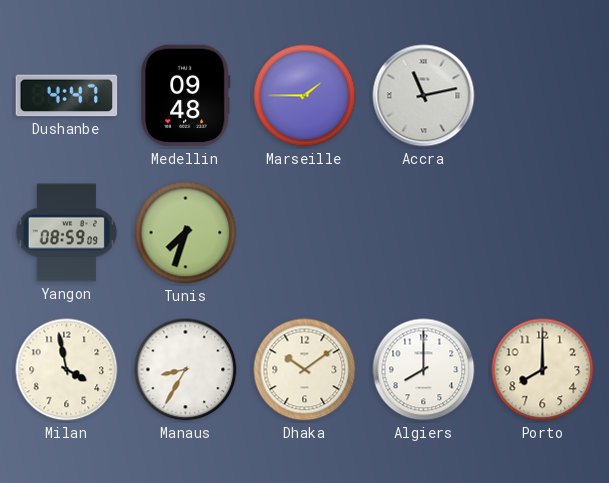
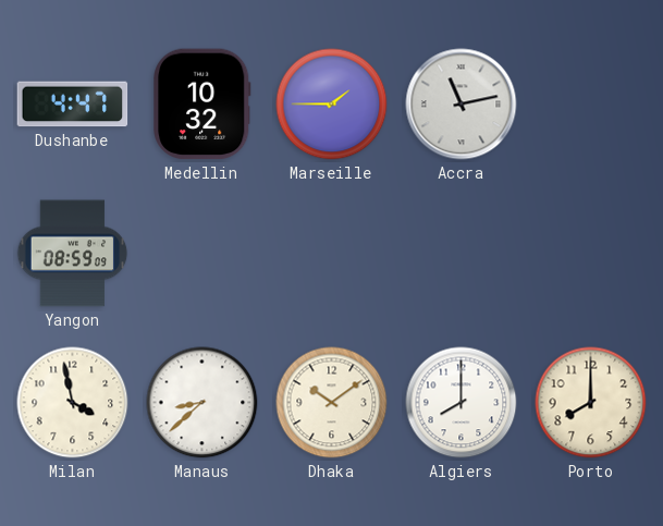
Medellin: 09:48 -> 10:32 (202, 105)
Tunis: 7:33 -> none (186, 233)
Manaus: 8:35 -> 8:38 (202, 403)
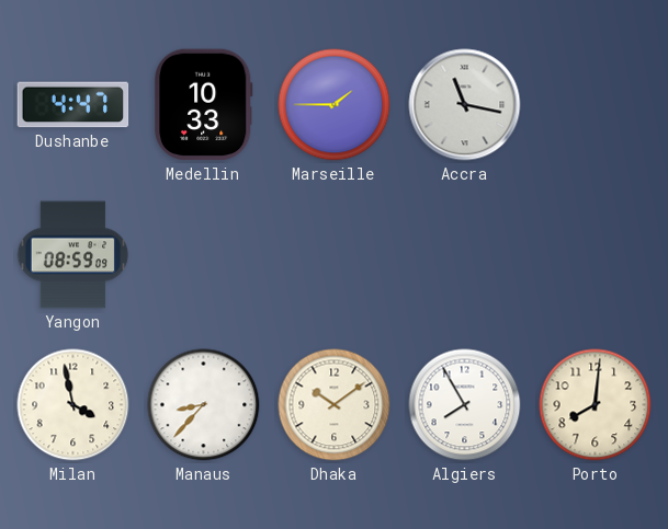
Medellin: 10:32 -> 10:33 (204, 105)
Accra: 11:13 -> 11:17 (465, 105)
Manaus: 8:38 -> 8:37 (204, 405)
Algiers: 8:00 -> 7:55 (465, 405)
Porto: 8:00 -> 8:01 (596, 405)
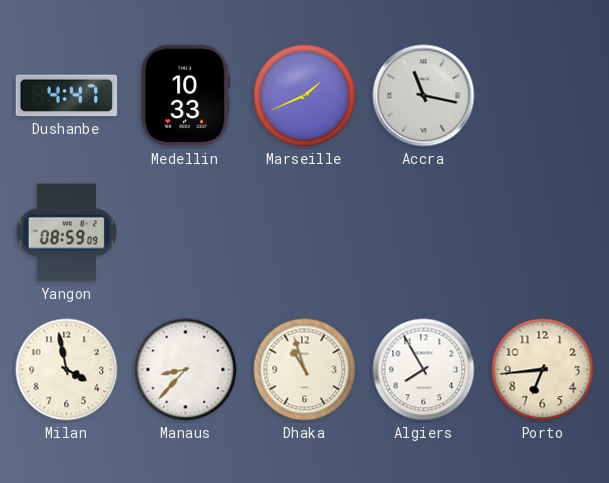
Marseille: 1:45 -> 1:41 (305, 96)
Dhaka: 10:09 -> 10:57 (305, 370)
Porto: 8:01 -> 6:44 (543, 370)
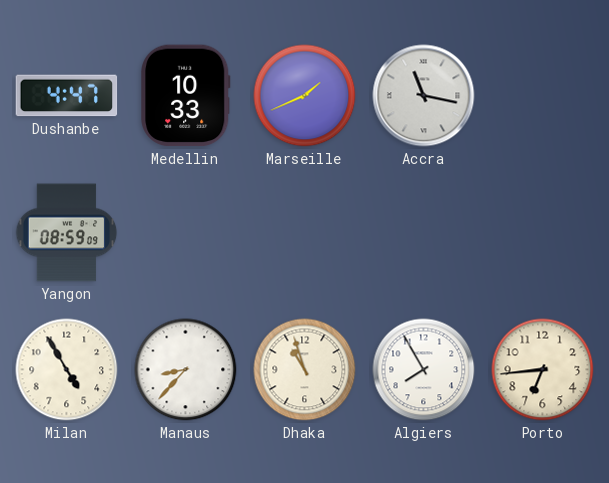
Milan: 3:58 -> 4:55 (67, 370)
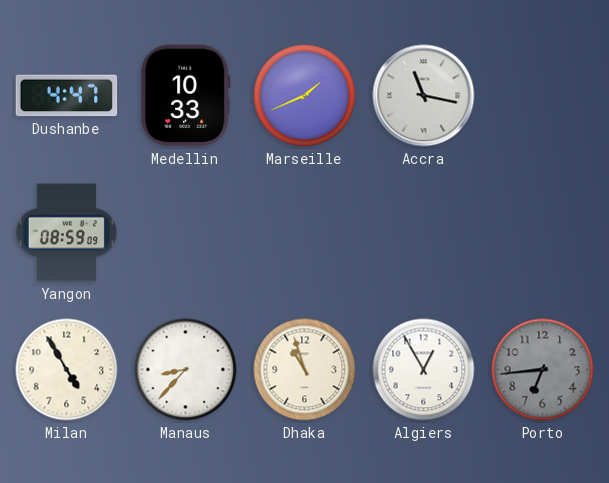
Algiers: 7:55 -> 12:55 (424, 370)
Porto dial: cream -> grey (543, 370)
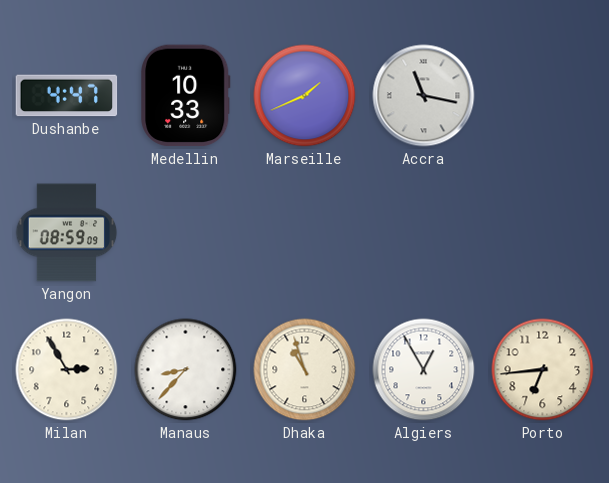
Milan: 4:55 -> 2:55 (67, 370)
Porto dial: grey -> cream (543, 370)
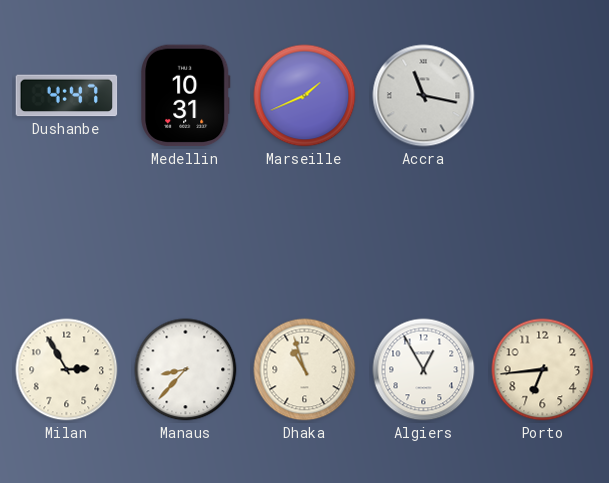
Medellin: 10:33 -> 10:31 (186, 96)
Yangon: 08:59 -> none (67, 233)
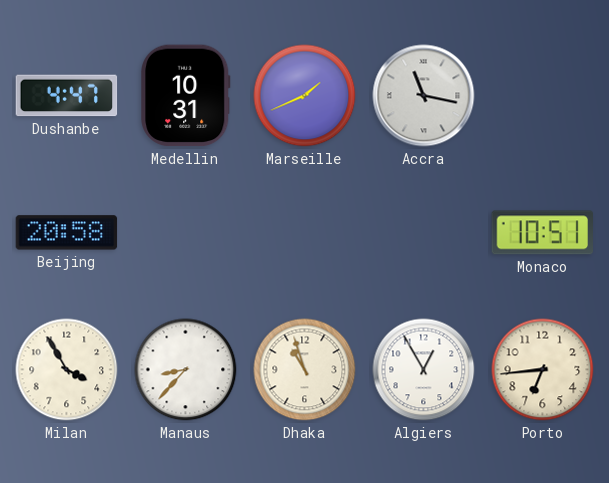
Beijing: none -> 20:58 (67, 233)
Monaco: none -> 10:51 (543, 233)
Milan: 2:55 -> 3:55 (67, 370)
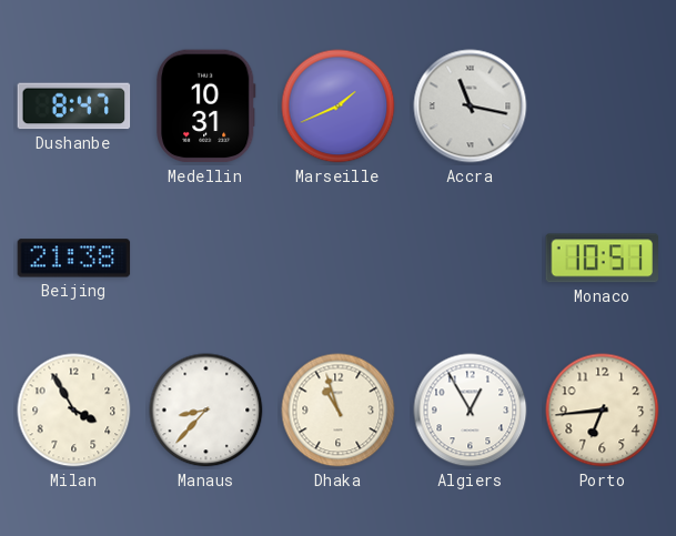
Dushanbe: 4:47 -> 8:47 (74, 107)
Beijing: 20:58 -> 21:38 (74, 259)
